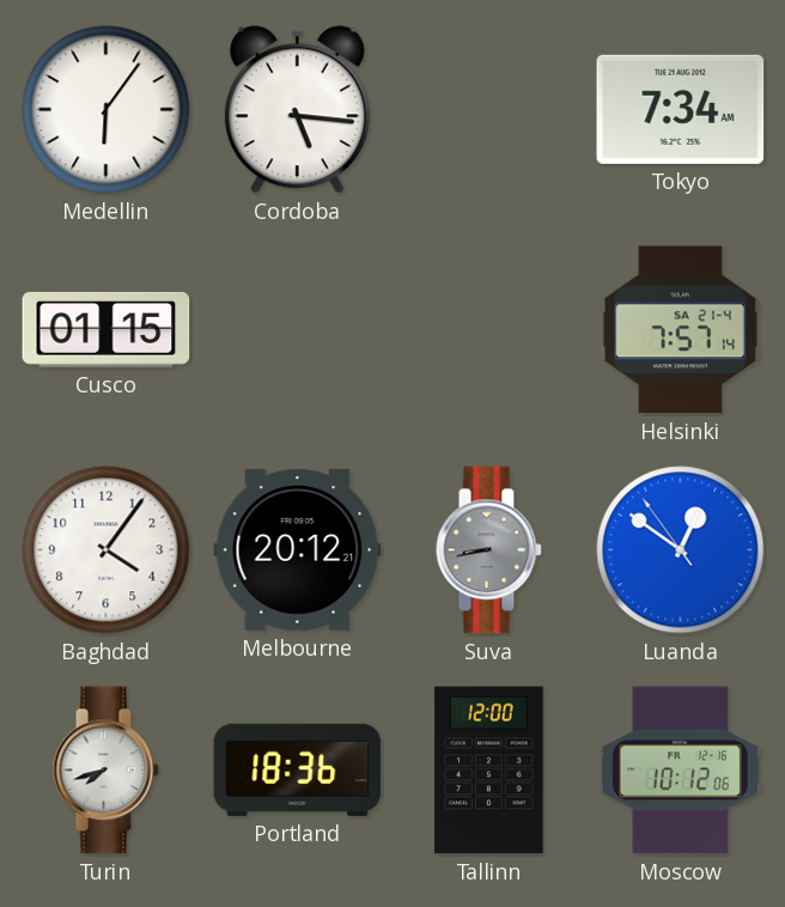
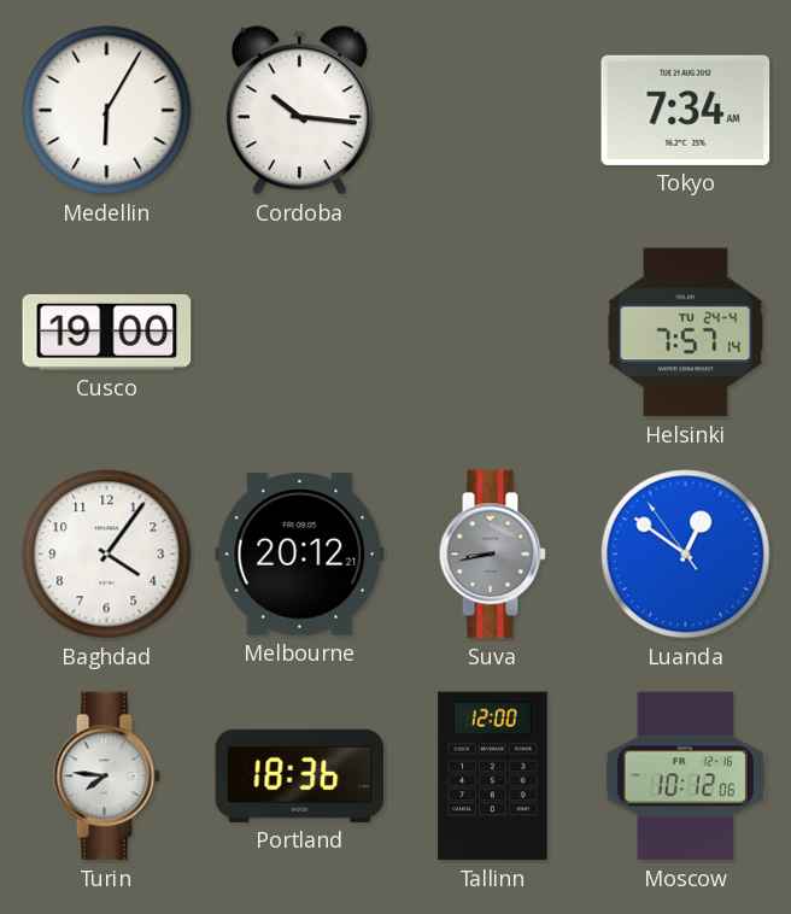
Medellin: 6:06 -> 6:05 (107, 111)
Cordoba: 5:16 -> 10:16 (299, 111)
Cusco: 01:15 -> 19:00 (107, 332)
Helsinki date: SA 21-4 -> TU 24-4 (685, 333)
Turin: 7:42 -> 7:46 (106, 777)
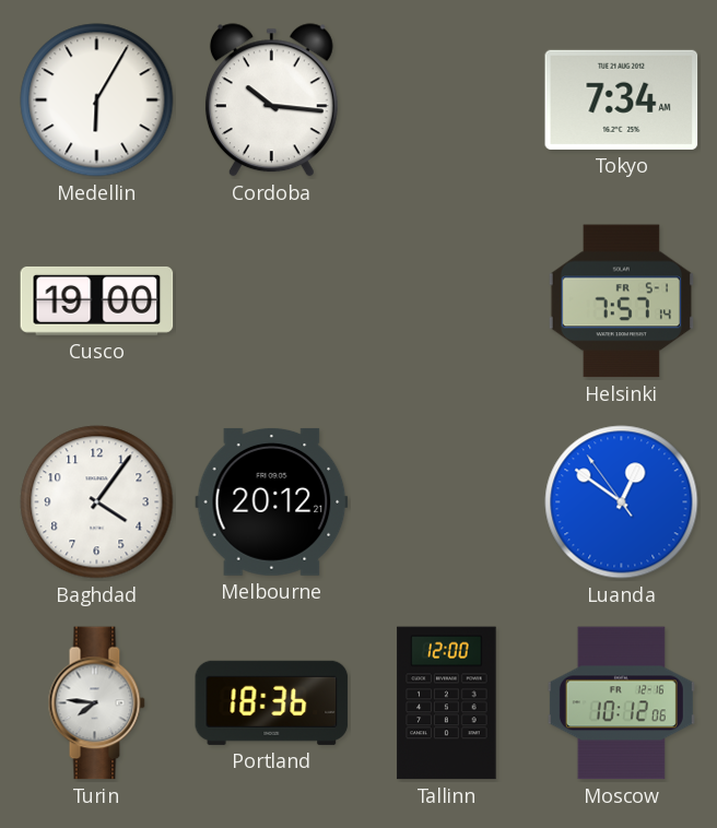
Helsinki date: TU 24-4 -> FR 5-1 (621, 301)
Suva: 8:43 -> none (492, 555)
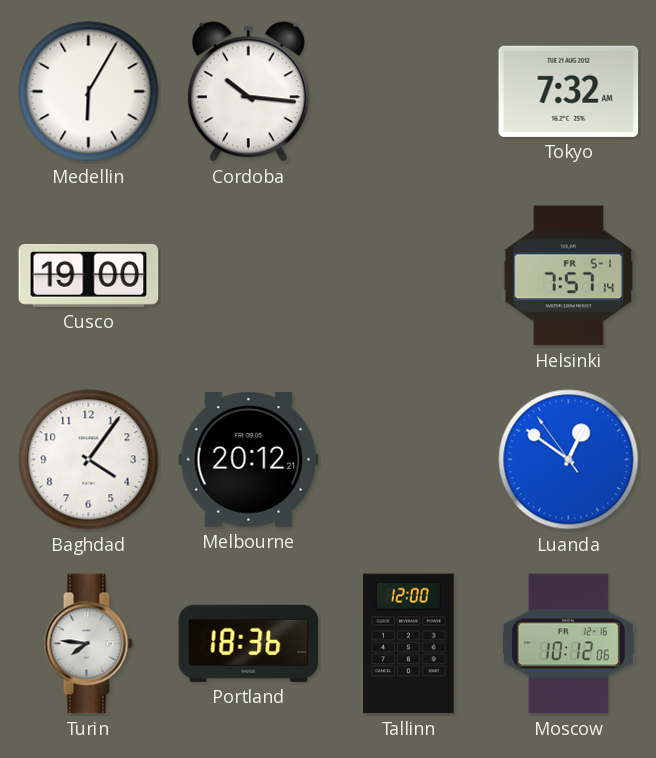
Tokyo: 7:34 -> 7:32 (569, 91)
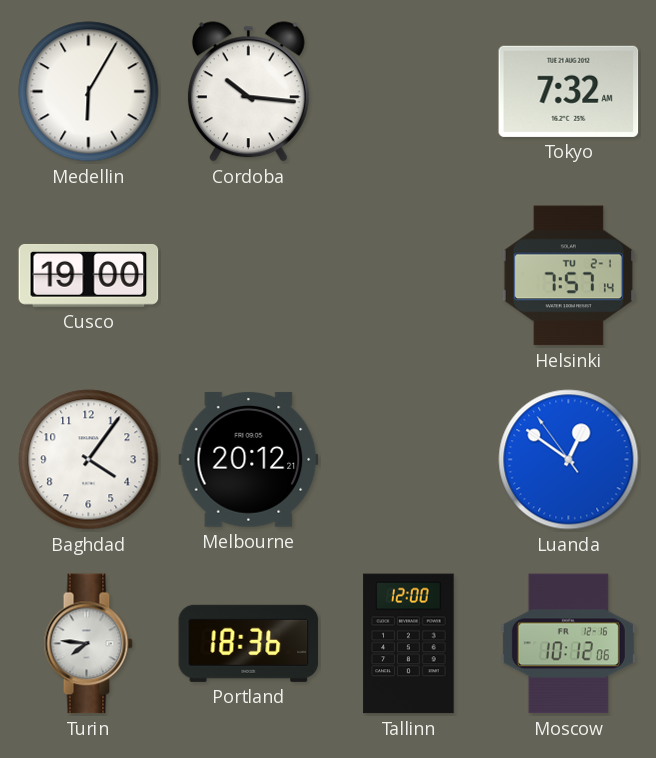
Helsinki date: FR 5-1 -> TU 2-1 (568, 276)
